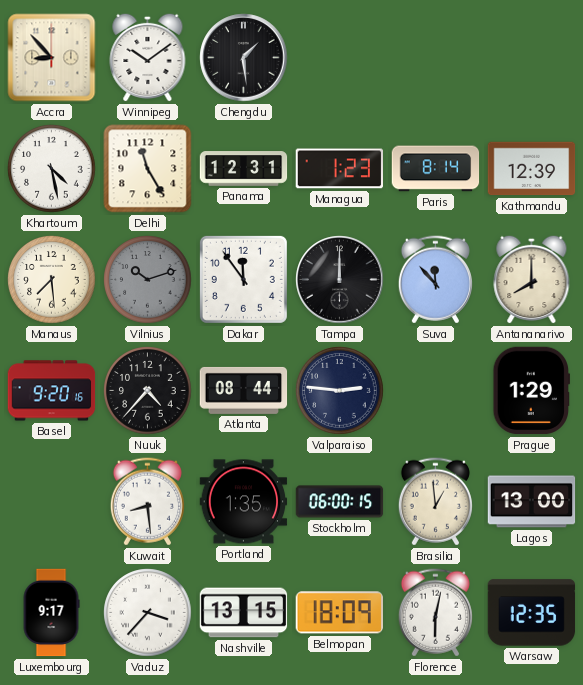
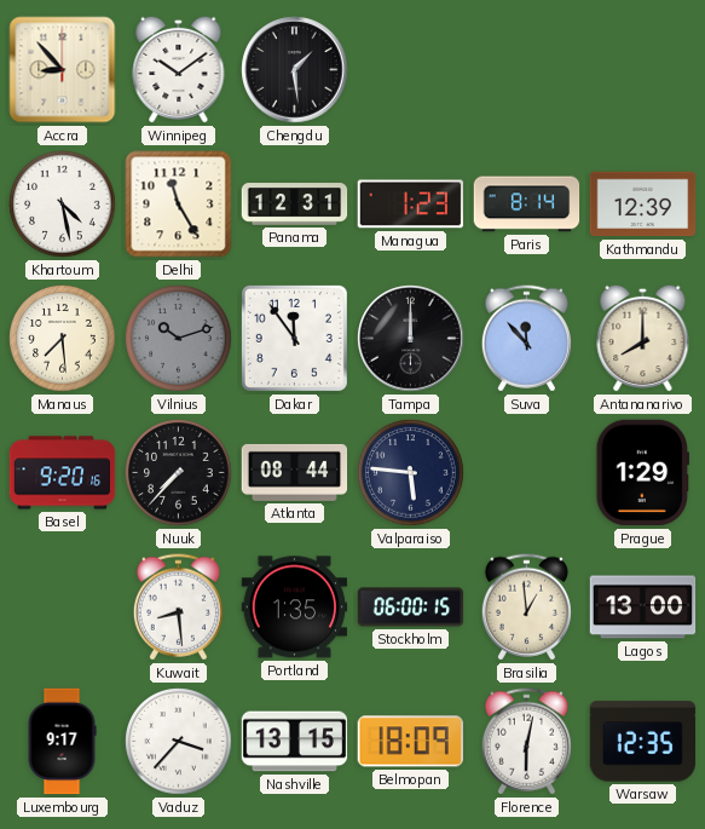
Nuuk: 4:37 -> 7:37 (179, 473)
Valparaiso: 2:46 -> 5:46 (411, 473)
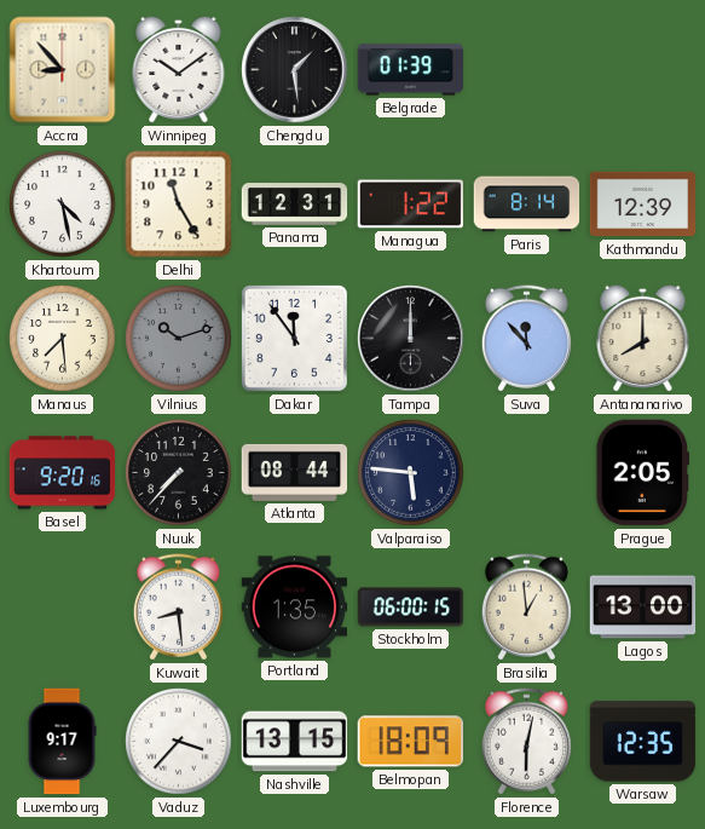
Belgrade: none -> 01:39 (411, 70)
Managua: 1:23 -> 1:22 (410, 205)
Prague: 1:29 -> 2:05 (642, 473)
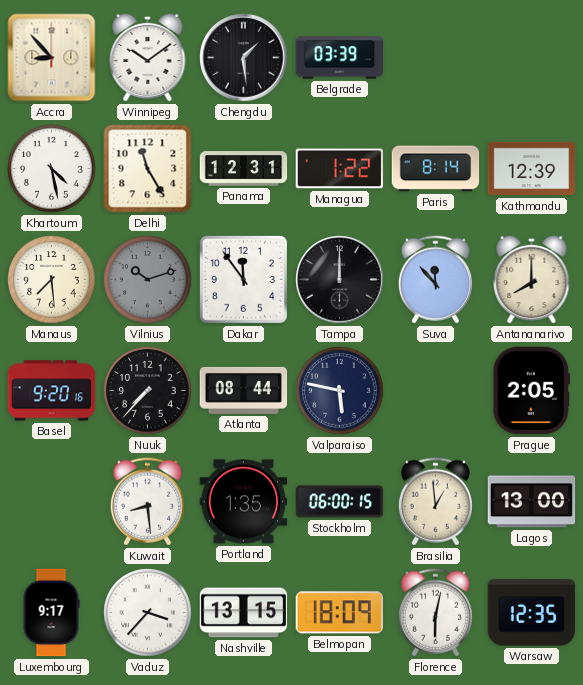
Belgrade: 01:39 -> 03:39 (340, 58)
Valparaiso: 5:46 -> 5:47 (340, 391)
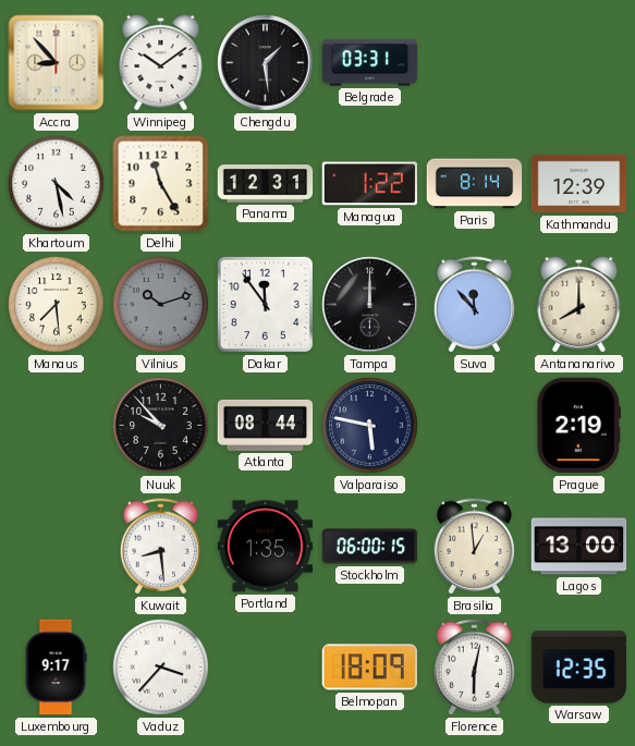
Belgrade: 03:39 -> 03:31 (370, 63)
Basel: 9:20 -> none (52, 391)
Nuuk: 7:37 -> 9:53 (161, 426)
Prague: 2:05 -> 2:19 (578, 426)
Nashville: 13:15 -> none (244, 613)
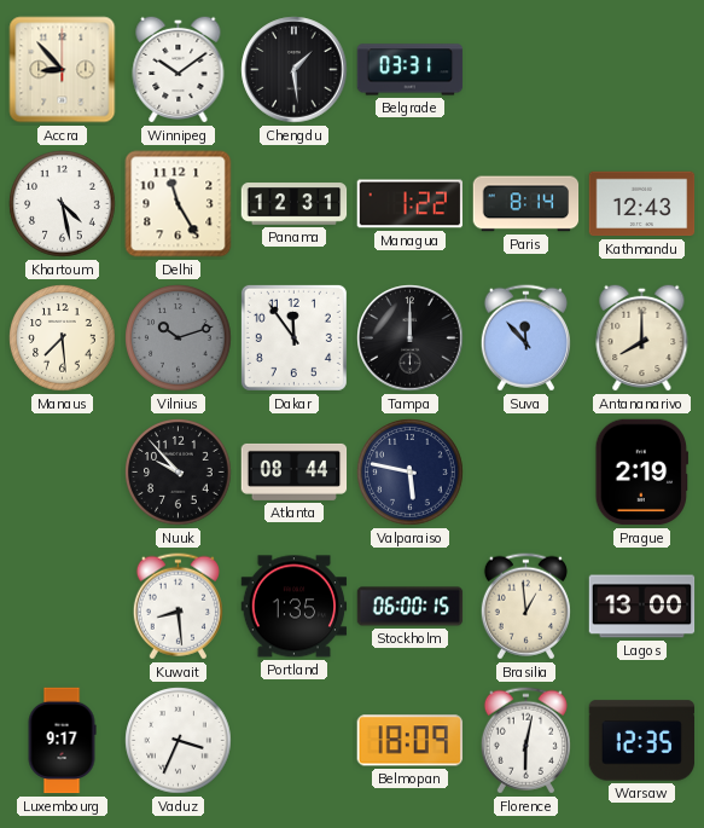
Kathmandu: 12:39 -> 12:43 (642, 204)
Vaduz: 3:37 -> 3:34 (179, 741)
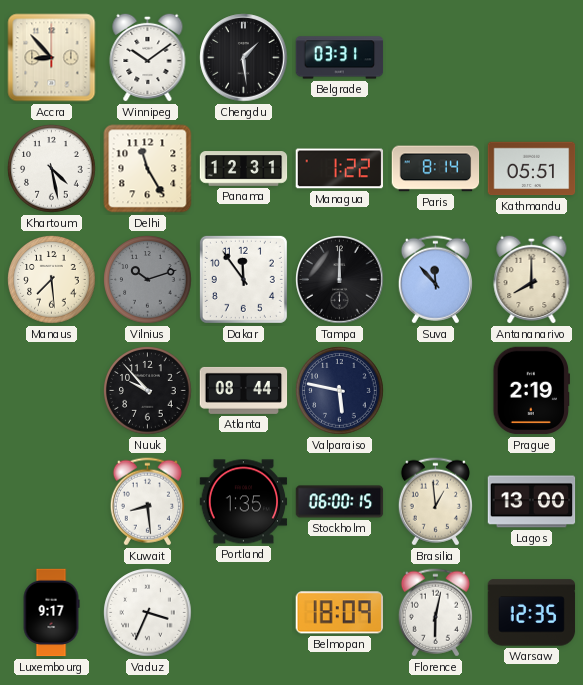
Kathmandu: 12:43 -> 05:51 (532, 169)
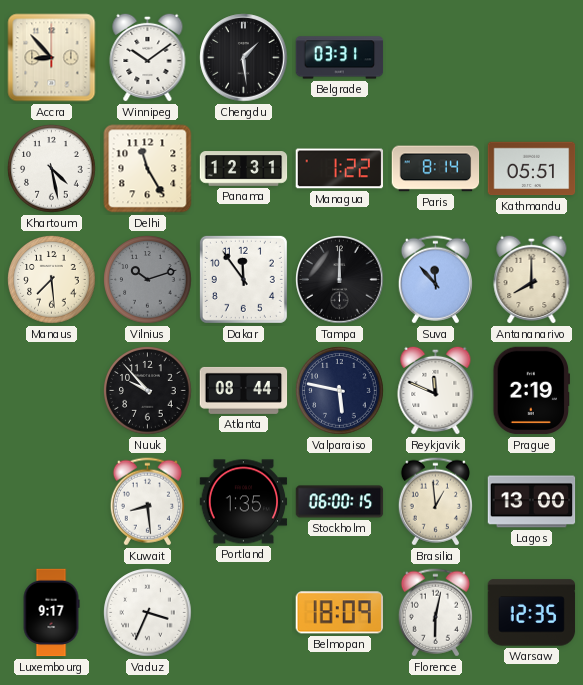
Reykjavik: none -> 11:49 (436, 390)
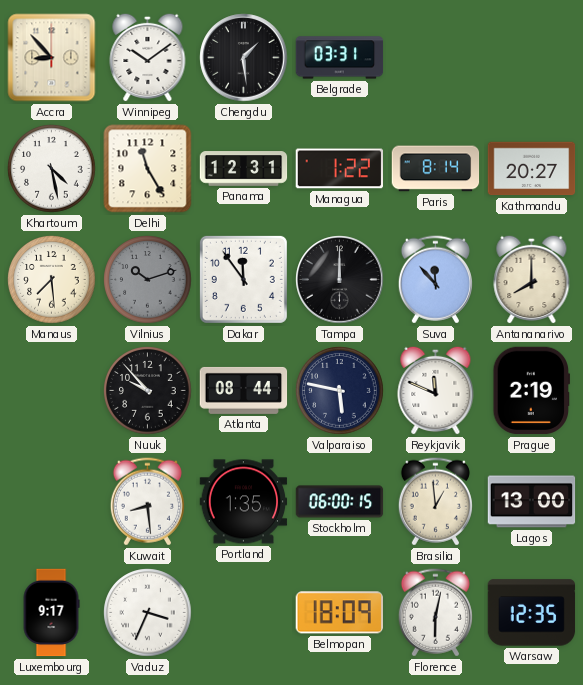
Kathmandu: 05:51 -> 20:27 (532, 169)
